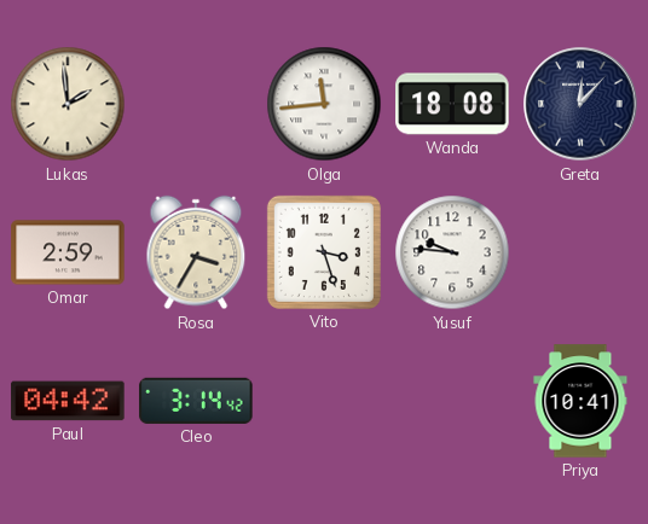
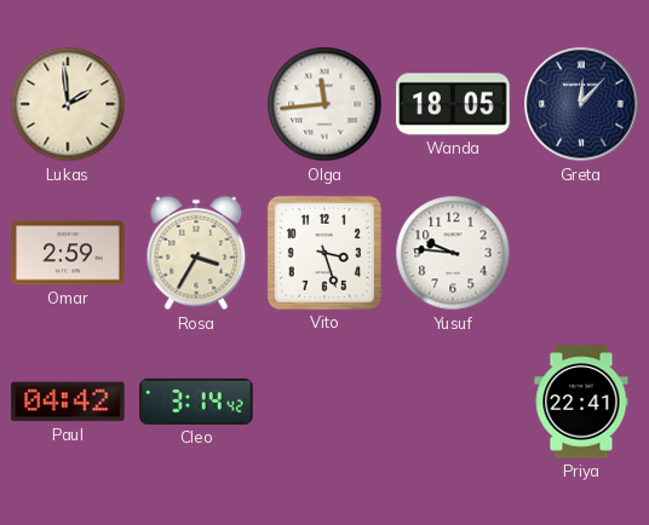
Wanda: 18:08 -> 18:05 (453, 104)
Priya: 10:41 -> 22:41 (581, 402)
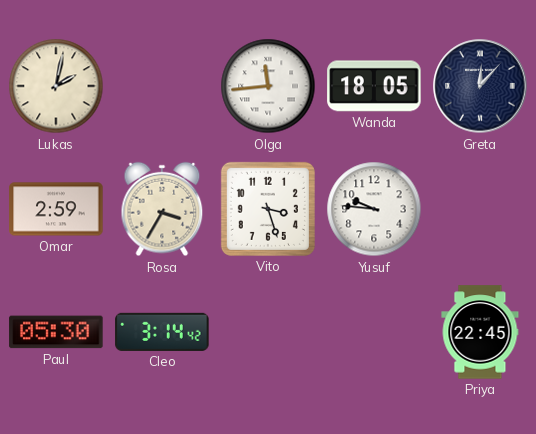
Lukas: 1:59 -> 2:02 (56, 86)
Paul: 04:42 -> 05:30 (56, 332)
Priya: 22:41 -> 22:45 (480, 332)
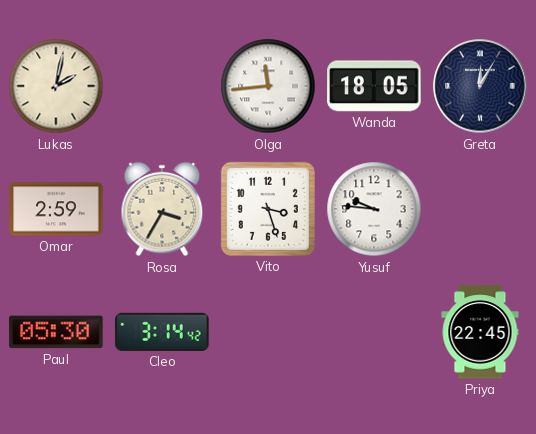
Greta: 12:07 -> 12:05 (480, 86)
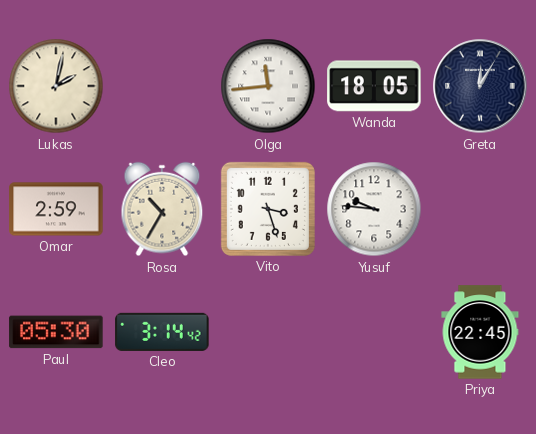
Rosa: 3:35 -> 10:35 (162, 209)
